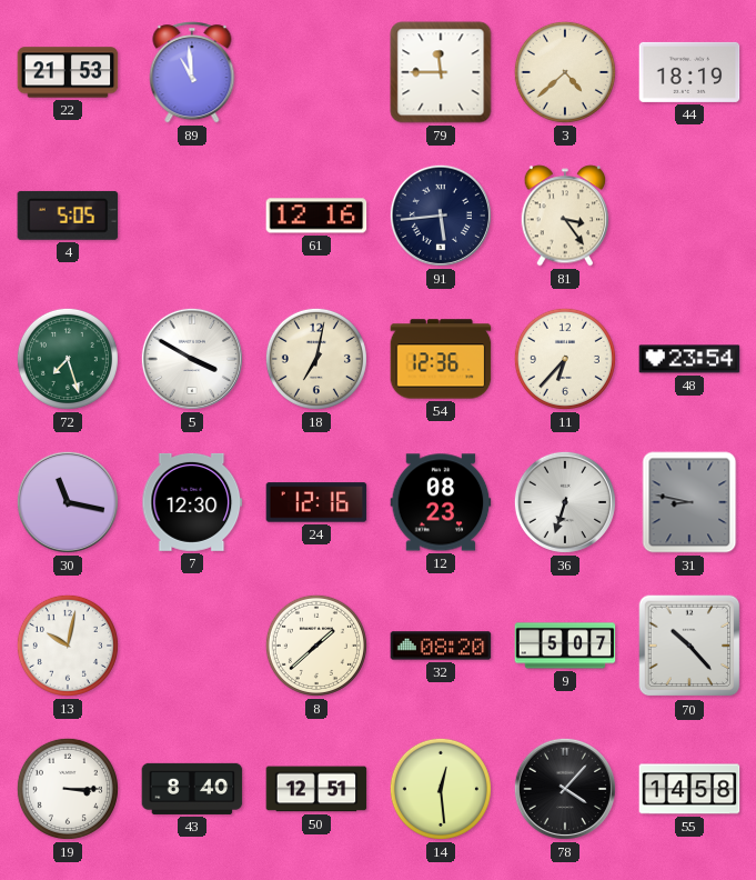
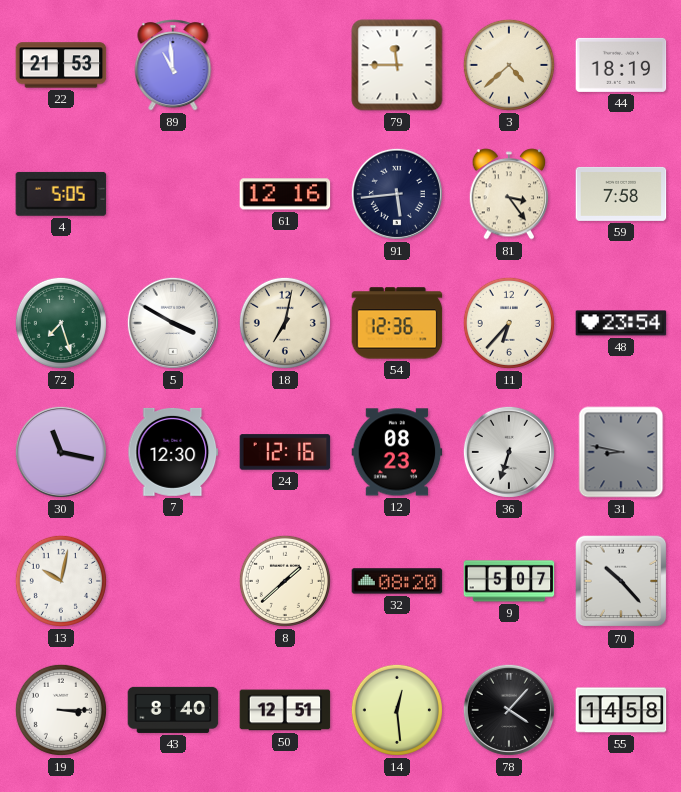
59: none -> 7:58 (621, 194)
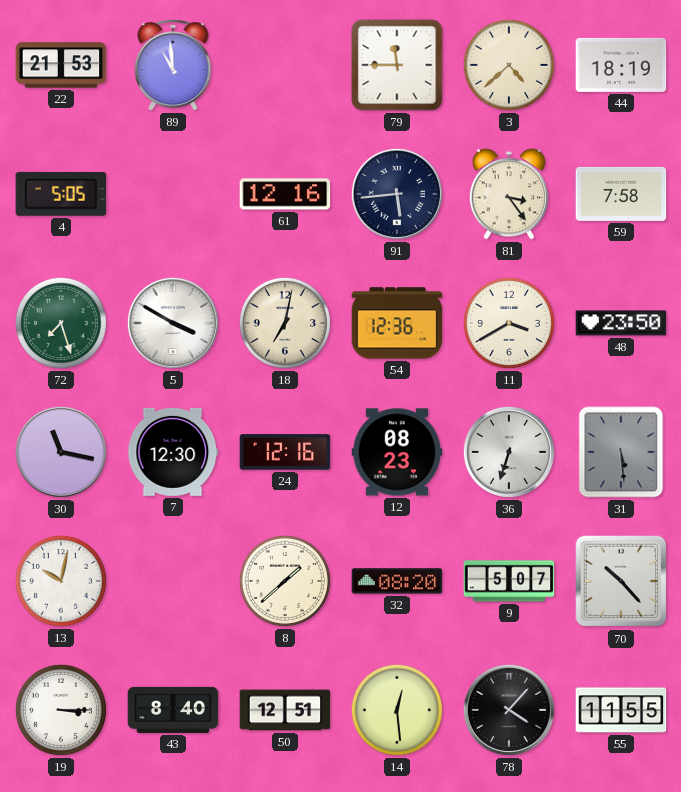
11: 6:37 -> 3:40 (509, 323)
48: 23:54 -> 23:50 (621, 323)
31: 8:47 -> 5:29 (621, 452)
55: 14:58 -> 11:55 (621, 710)
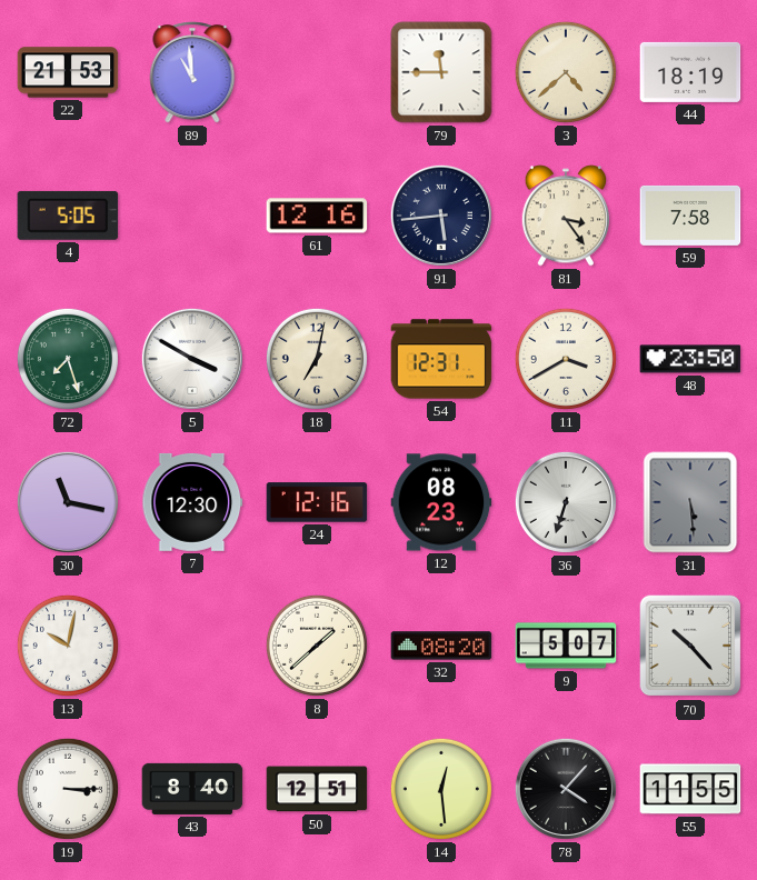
54: 12:36 -> 12:31 (441, 359)
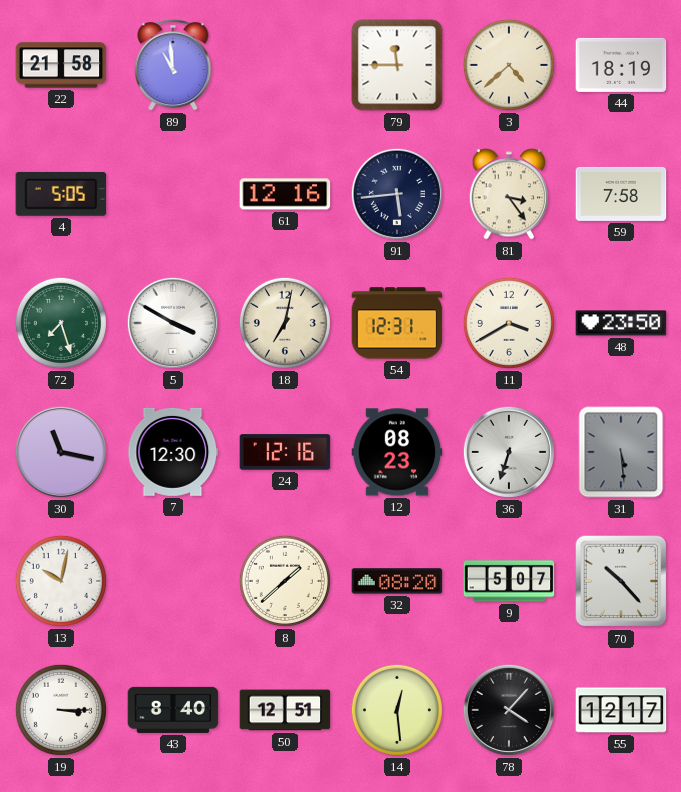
22: 21:53 -> 21:58 (61, 65)
55: 11:55 -> 12:17 (621, 710)
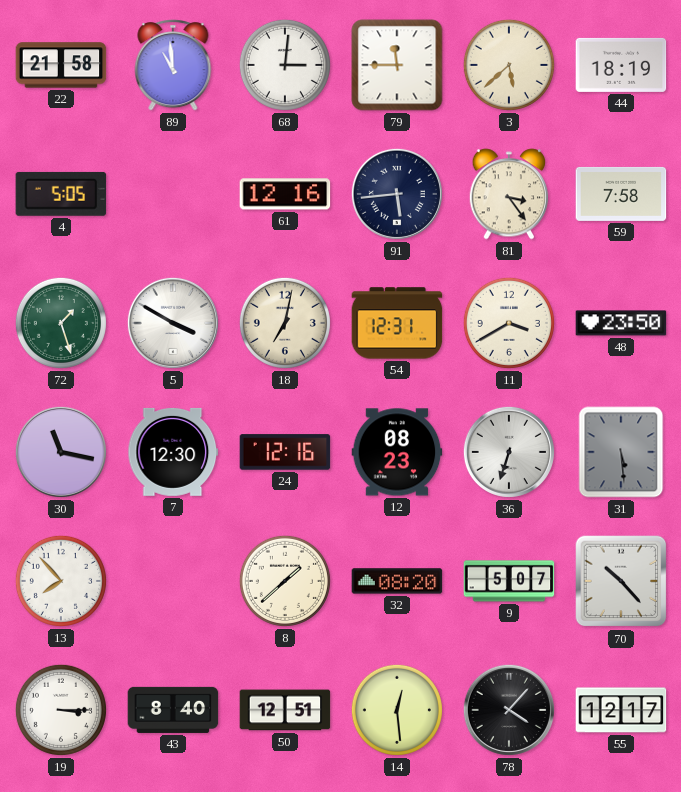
68: none -> 3:01 (285, 65)
3: 4:38 -> 5:38 (509, 65)
72: 7:27 -> 1:27 (61, 323)
13: 10:02 -> 7:53 (61, 581)
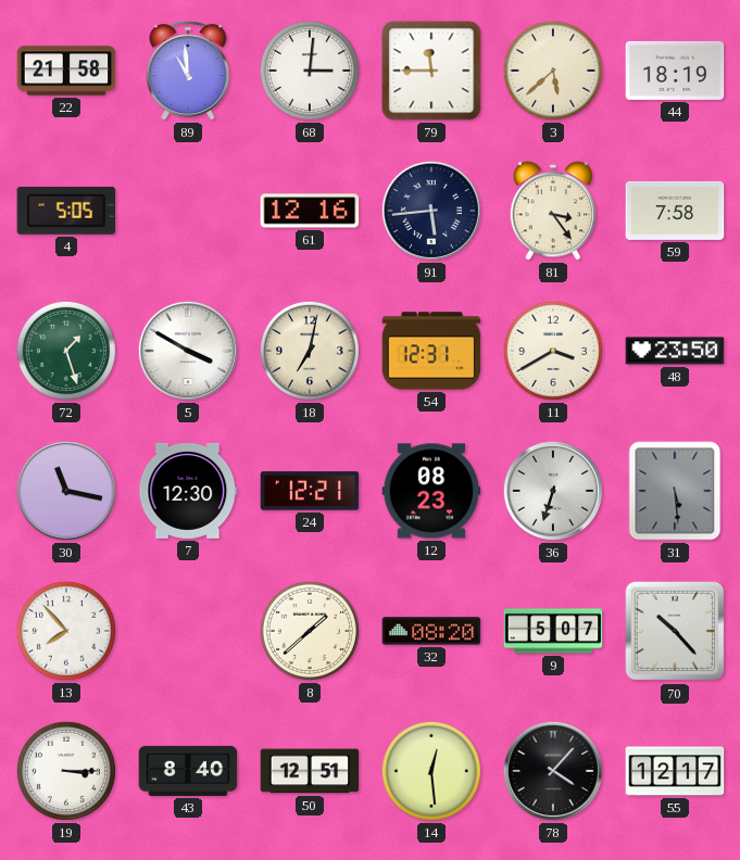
24: 12:16 -> 12:21 (310, 491)
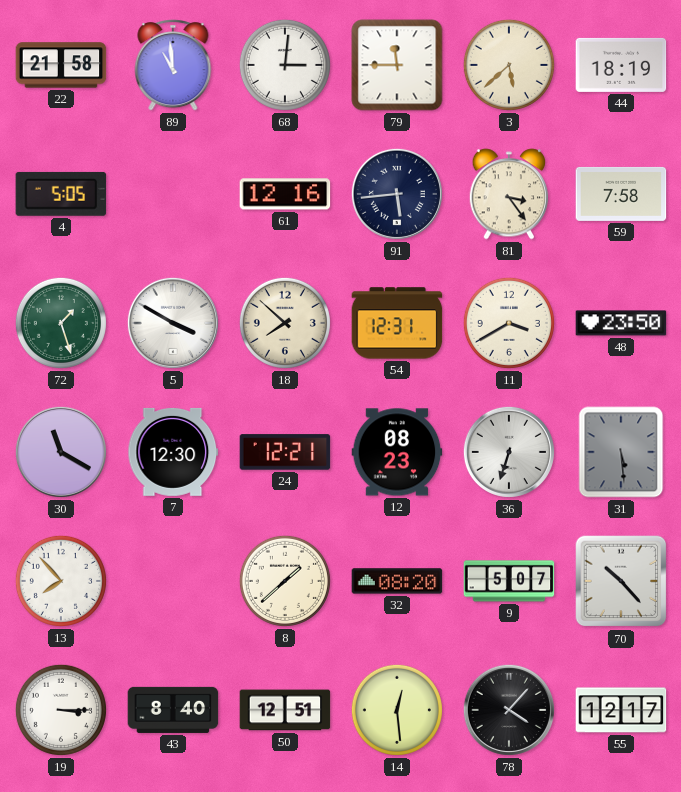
18: 7:02 -> 7:52 (285, 323)
30: 11:17 -> 11:20 (61, 452)
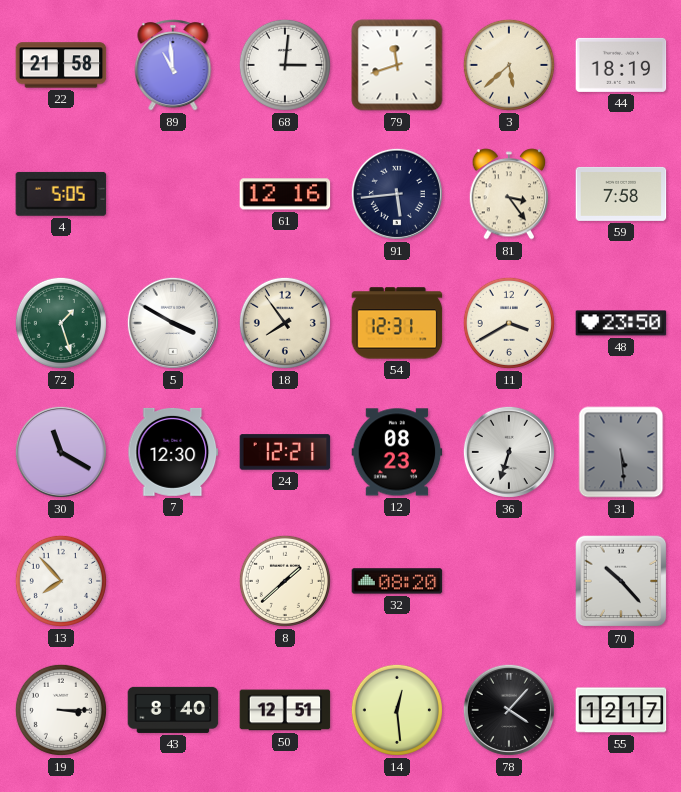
79: 11:45 -> 11:42 (397, 65)
18: 7:52 -> 7:54 (285, 323)
9: 5:07 -> none (509, 581)
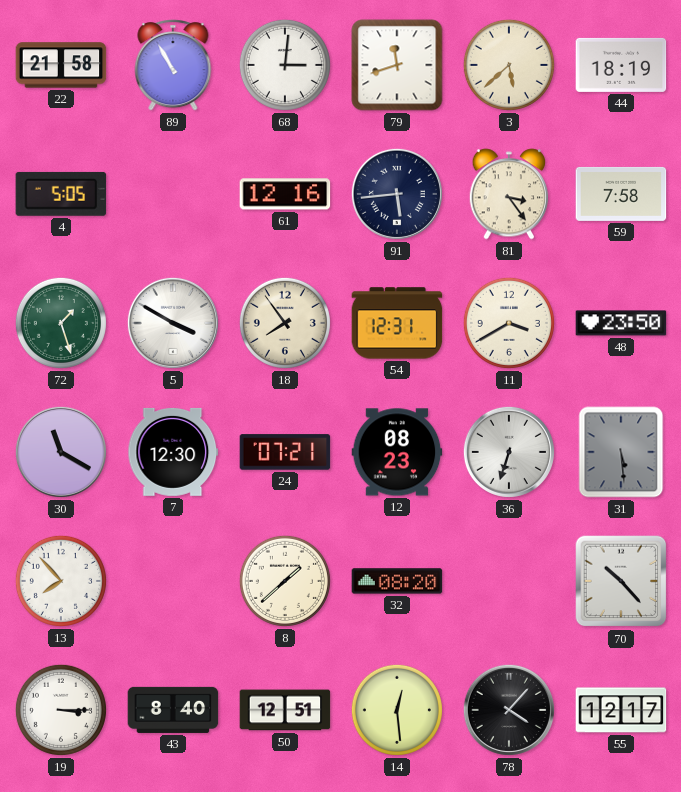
89: 10:59 -> 10:55 (173, 65)
24: 12:21 -> 07:21 (285, 452)
